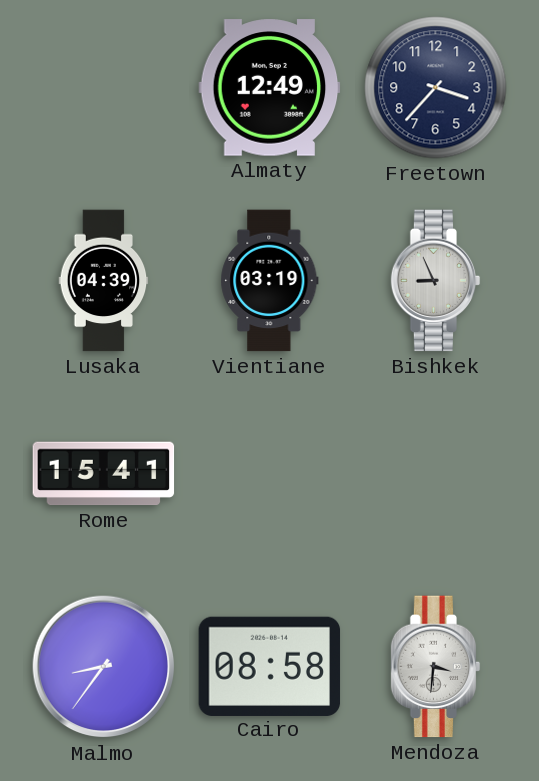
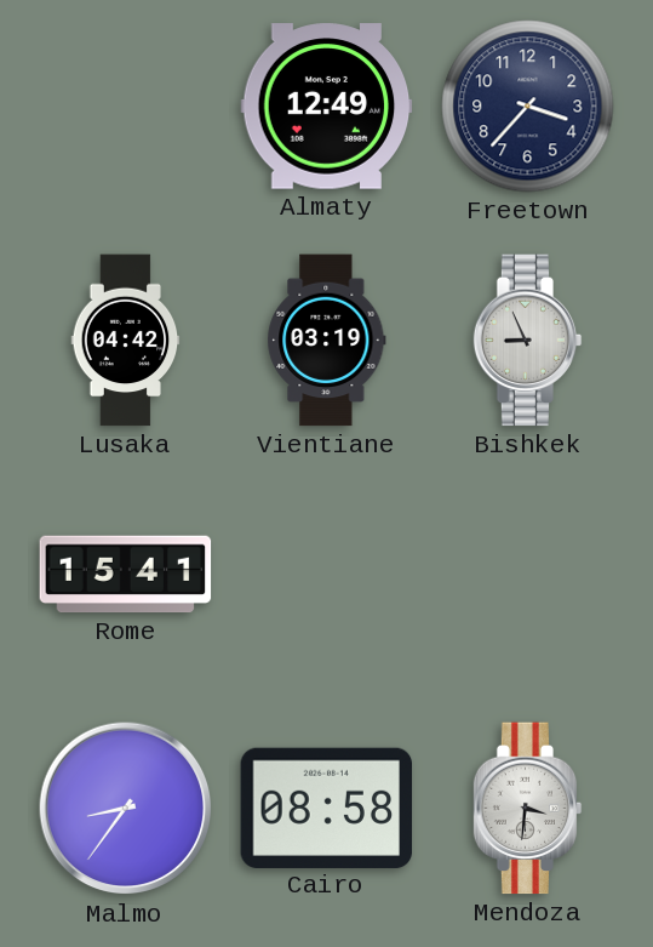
Lusaka: 04:39 -> 04:42 (126, 341)
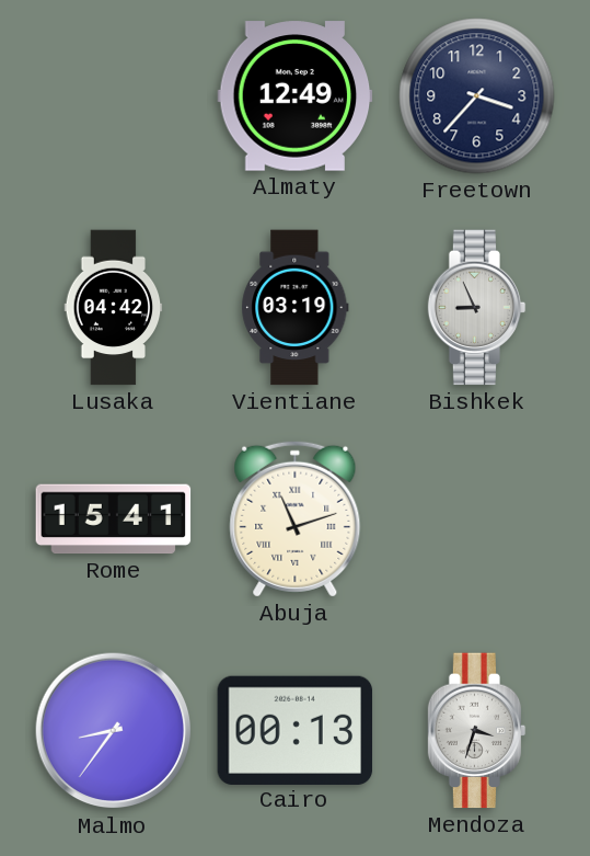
Abuja: none -> 11:12 (296, 518)
Cairo: 08:58 -> 00:13 (296, 730)
Mendoza: 3:31 -> 3:33 (477, 731)
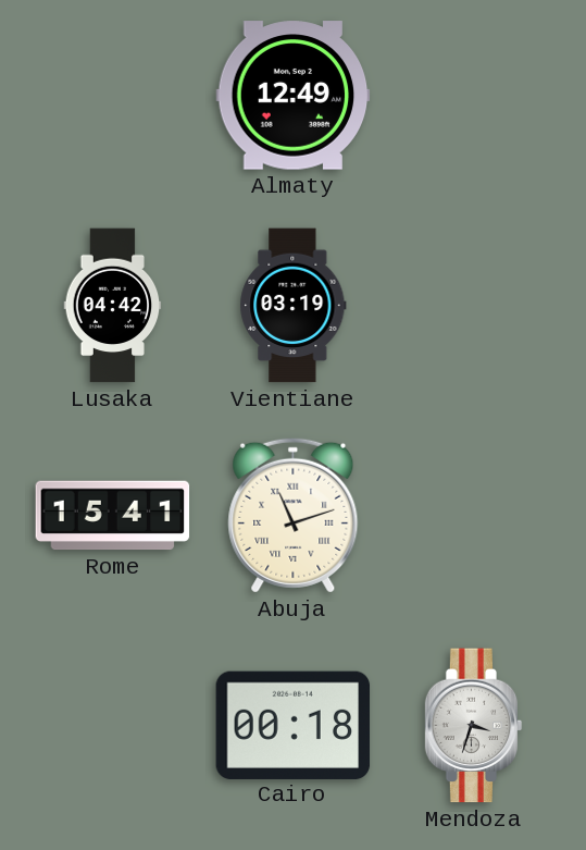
Freetown: 3:37 -> none (477, 96)
Bishkek: 8:56 -> none (477, 308)
Malmo: 8:36 -> none (114, 731)
Cairo: 00:13 -> 00:18 (294, 725)
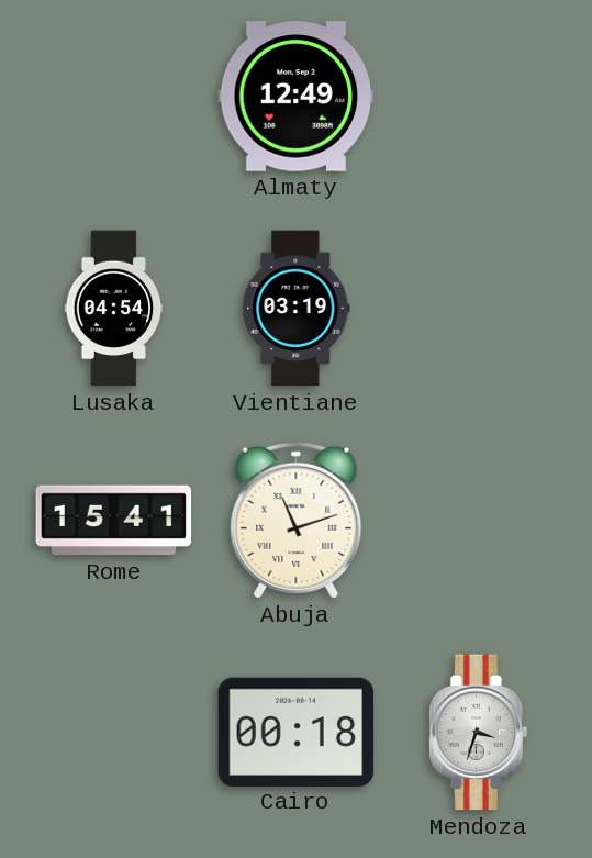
Lusaka: 04:42 -> 04:54 (114, 309)
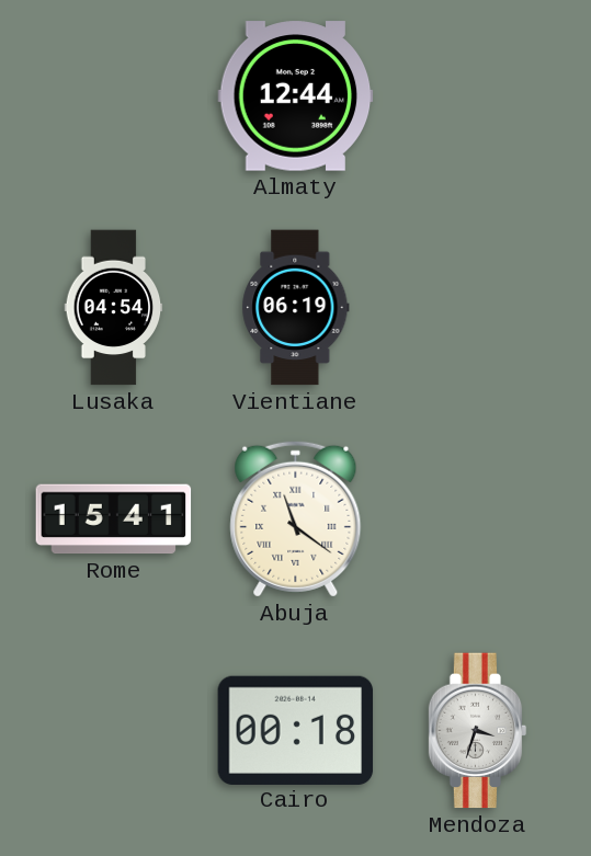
Almaty: 12:49 -> 12:44 (296, 96)
Vientiane: 03:19 -> 06:19 (296, 308)
Abuja: 11:12 -> 11:21 (296, 518)
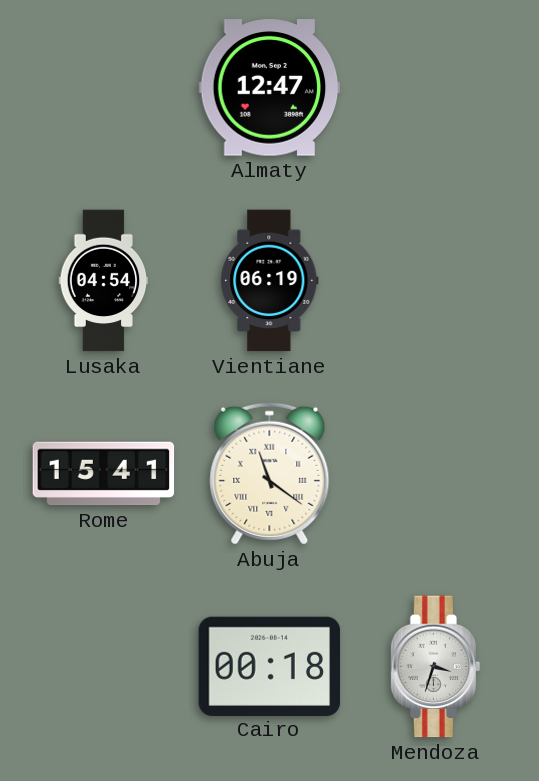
Almaty: 12:44 -> 12:47 (270, 88)
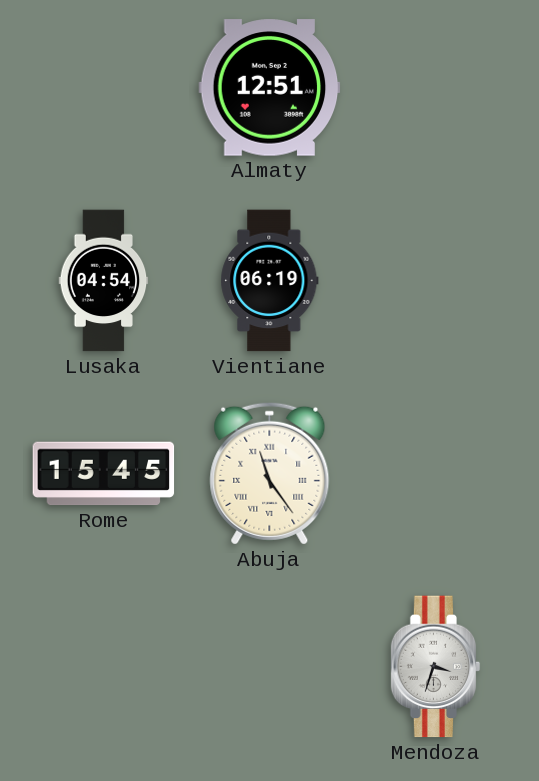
Almaty: 12:47 -> 12:51 (270, 88)
Rome: 15:41 -> 15:45 (104, 474)
Abuja: 11:21 -> 11:24 (270, 473)
Cairo: 00:18 -> none (270, 666)
